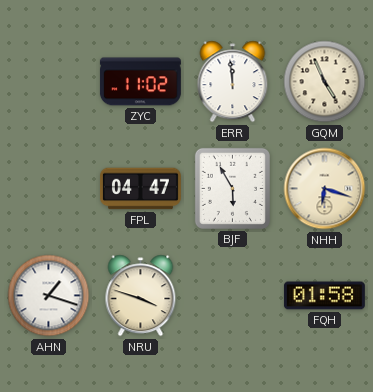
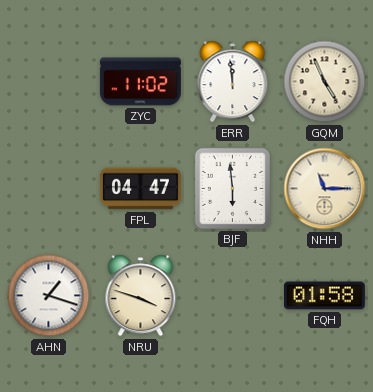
BJF: 5:55 -> 5:59 (232, 188)
NHH: 6:18 -> 11:15 (325, 189)
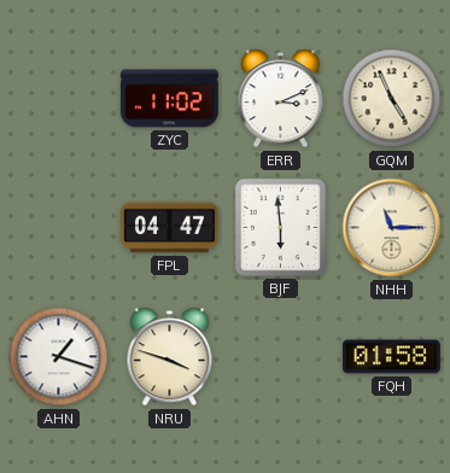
ERR: 11:59 -> 3:11 (281, 99)
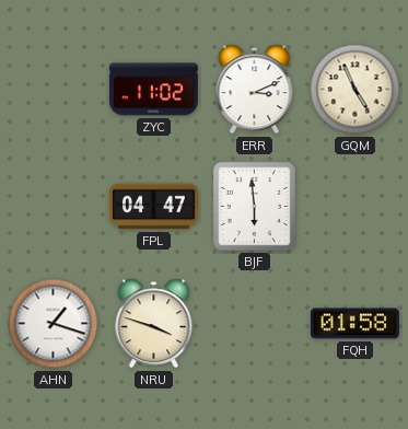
NHH: 11:15 -> none (392, 228)
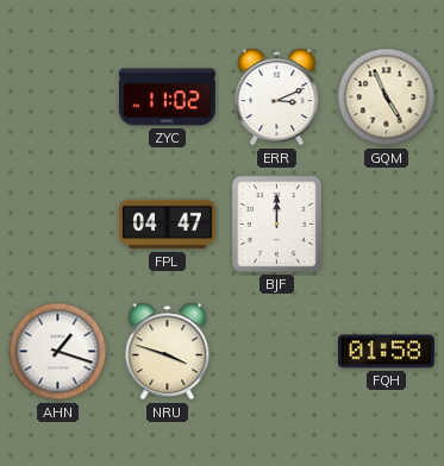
BJF: 5:59 -> 12:00 (276, 223)
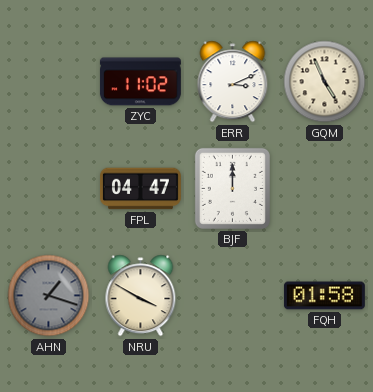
AHN dial: white -> grey (49, 296)
NRU: 3:48 -> 3:50 (141, 296)
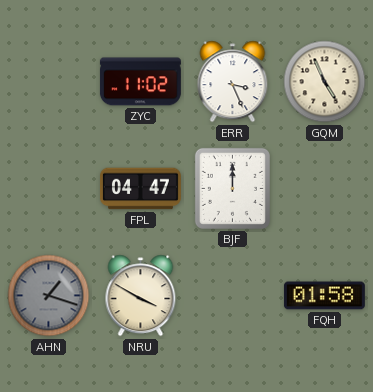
ERR: 3:11 -> 3:26 (233, 82)
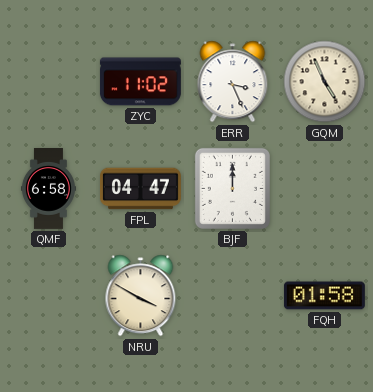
QMF: none -> 6:58 (48, 189)
AHN: 1:18 -> none (49, 296)
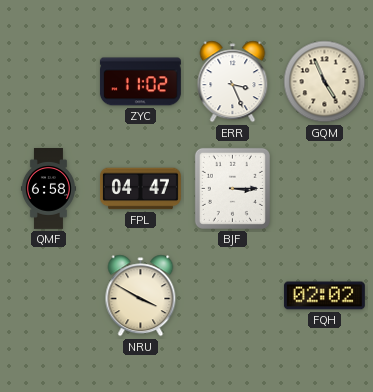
BJF: 12:00 -> 3:15 (232, 188)
FQH: 01:58 -> 02:02 (324, 296)
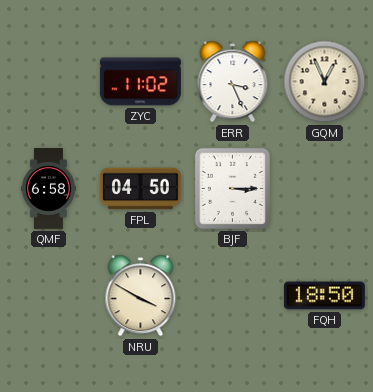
GQM: 4:56 -> 12:56 (325, 82)
FPL: 04:47 -> 04:50 (140, 189)
FQH: 02:02 -> 18:50 (324, 296)
